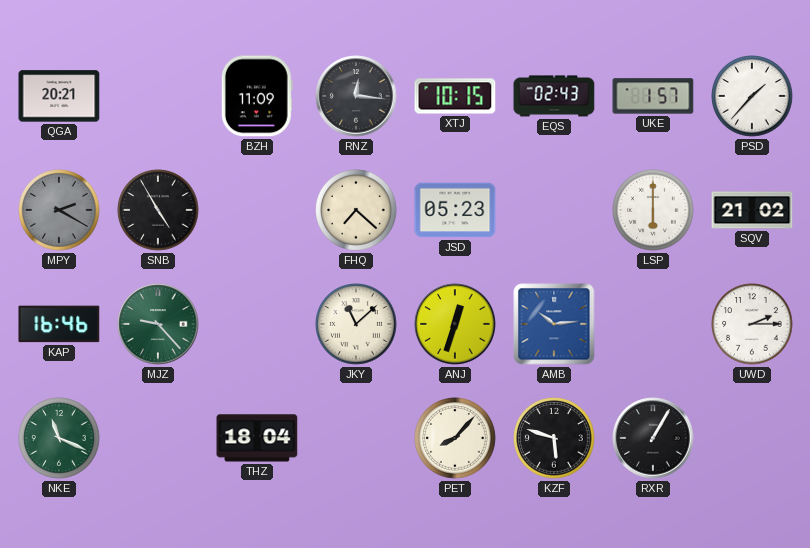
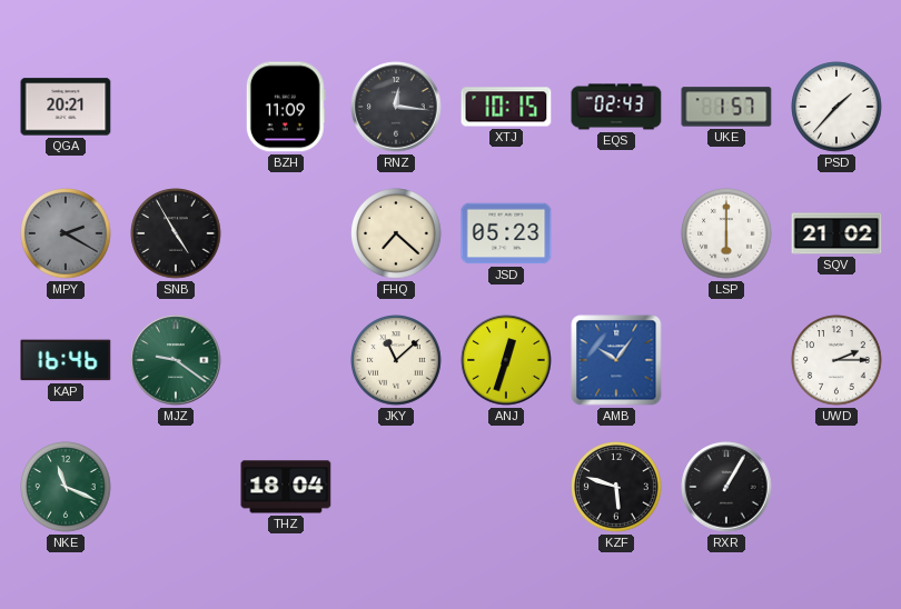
MJZ: 9:23 -> 9:21 (176, 360)
AMB: 10:14 -> 10:06 (616, 360)
PET: 8:07 -> none (455, 438)
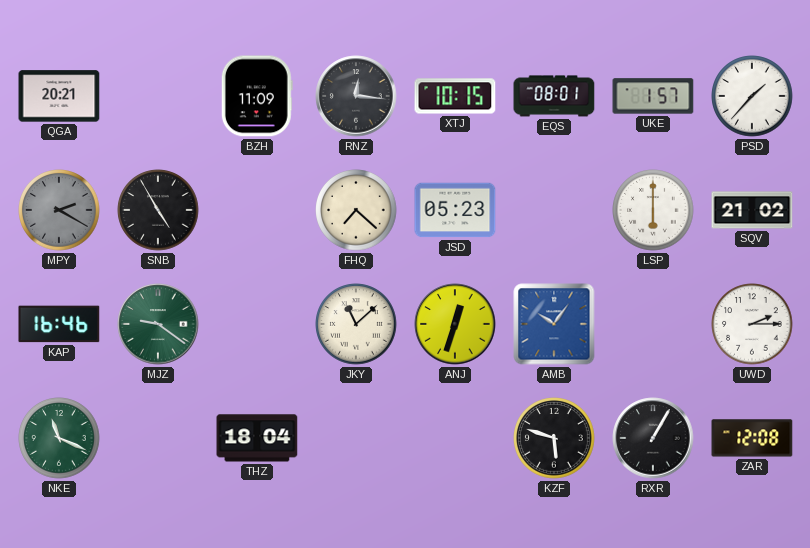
EQS: 02:43 -> 08:01 (554, 96)
ZAR: none -> 12:08 (752, 438)
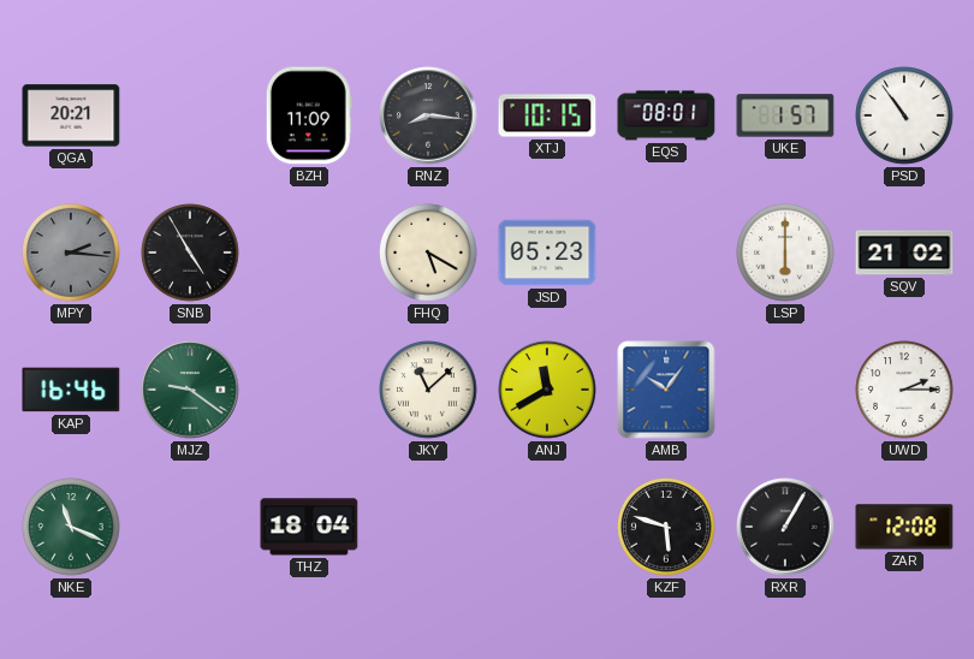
RNZ: 12:16 -> 8:16 (428, 115)
PSD: 1:37 -> 10:54 (904, 115)
MPY: 2:20 -> 2:16 (71, 253)
FHQ: 7:22 -> 5:20 (428, 253)
ANJ: 12:33 -> 11:40 (547, 390)
